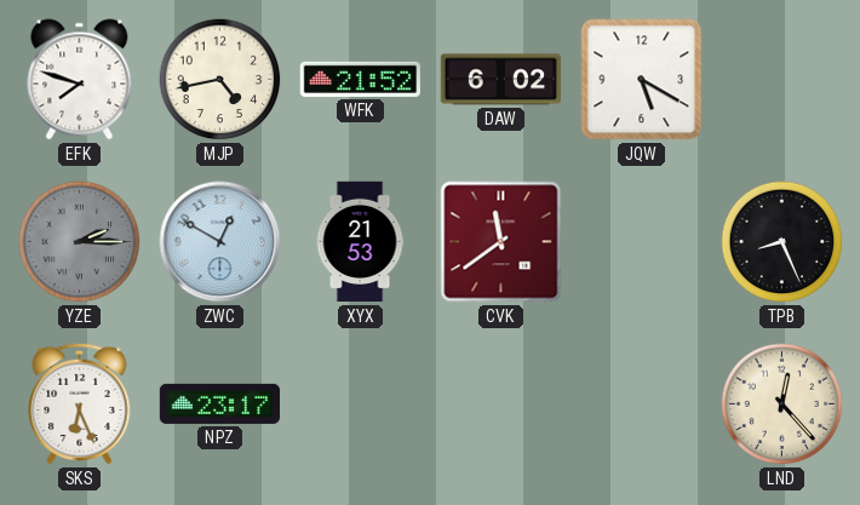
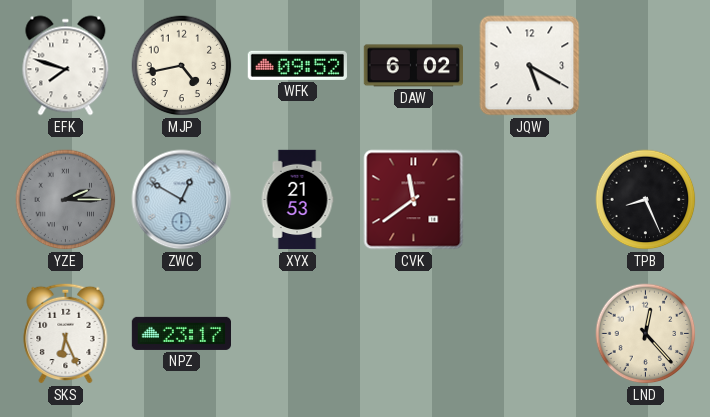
WFK: 21:52 -> 09:52 (297, 65)
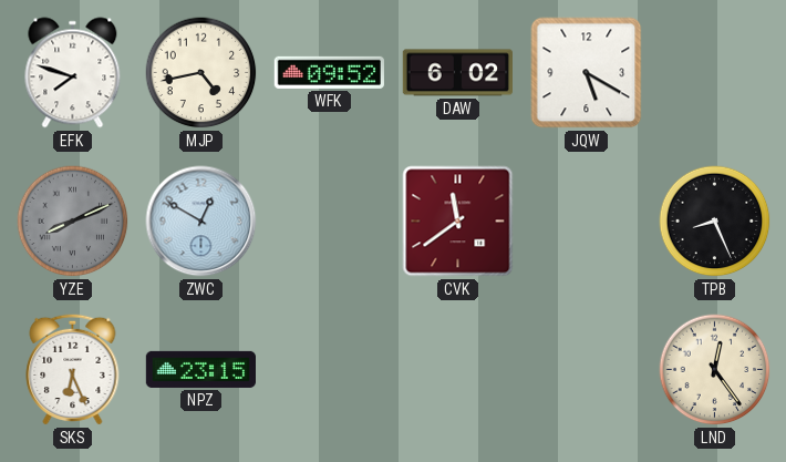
YZE: 2:15 -> 8:11 (73, 222)
XYX: 21:53 -> none (297, 200)
NPZ: 23:17 -> 23:15 (200, 369)
LND: 12:23 -> 12:24 (715, 370)
